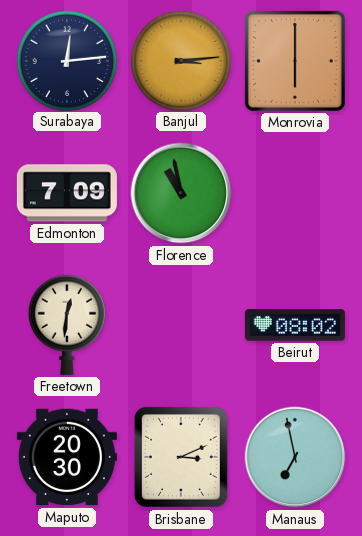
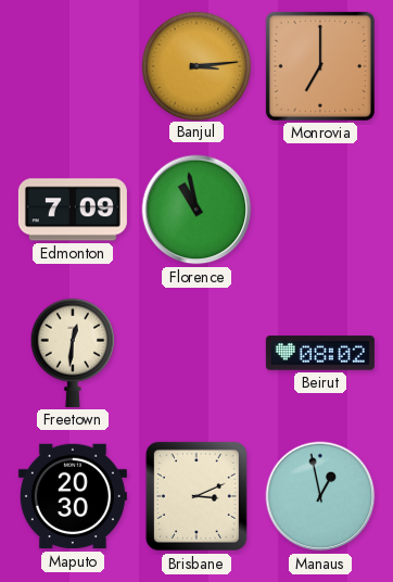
Surabaya: 12:14 -> none (66, 60)
Monrovia: 6:00 -> 7:00 (320, 66)
Manaus: 6:58 -> 12:58 (320, 496)
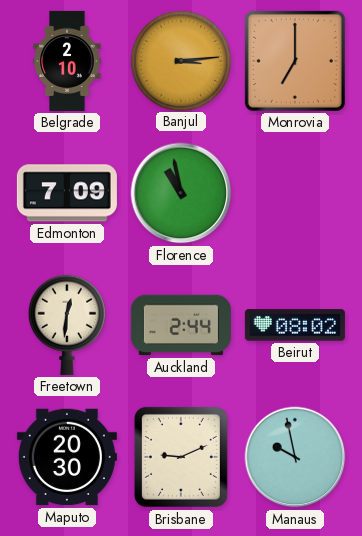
Belgrade: none -> 2:10 (67, 61)
Auckland: none -> 2:44 (181, 325)
Brisbane: 3:11 -> 9:11 (181, 457)
Manaus: 12:58 -> 9:58 (295, 457)
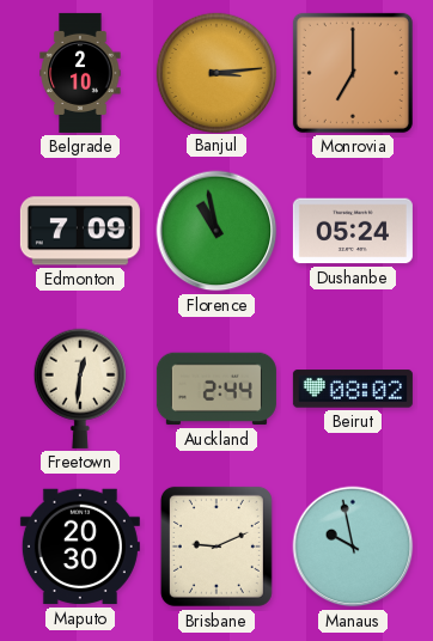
Dushanbe: none -> 05:24 (353, 231)
